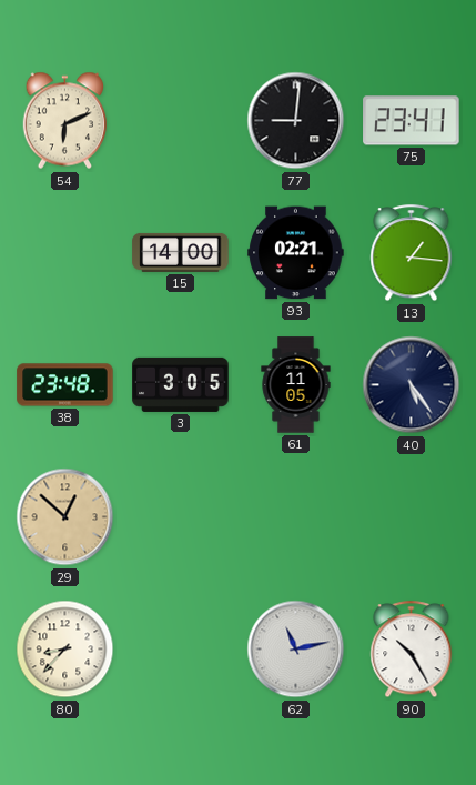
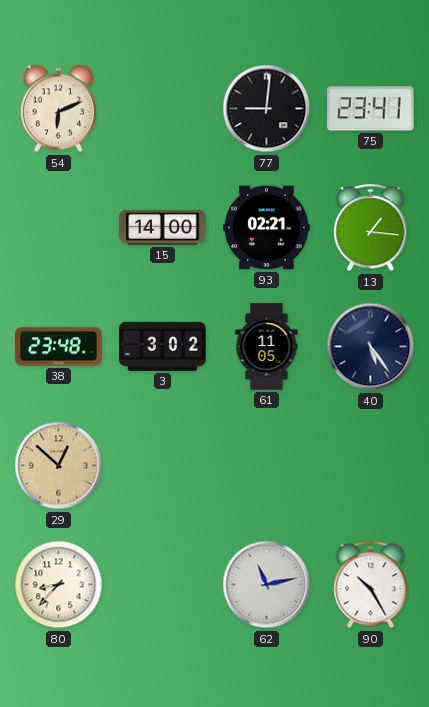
3: 3:05 -> 3:02 (163, 346)
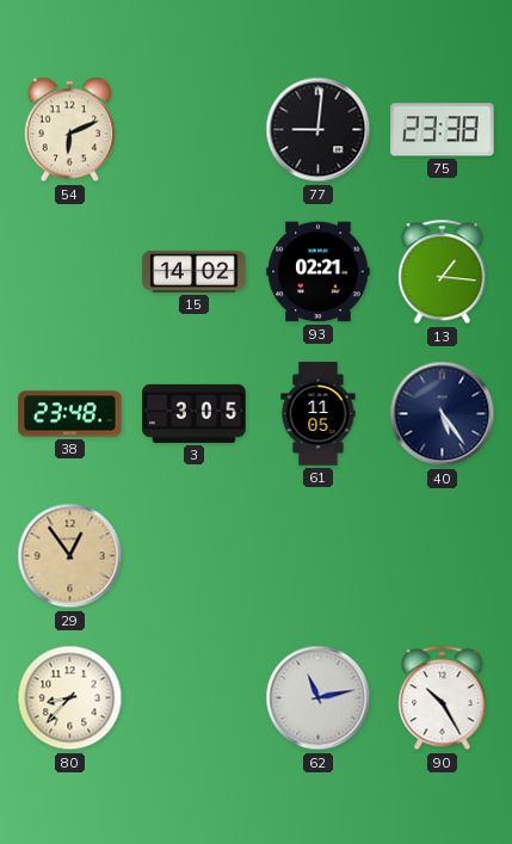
75: 23:41 -> 23:38 (443, 130)
15: 14:00 -> 14:02 (195, 271)
3: 3:02 -> 3:05 (195, 413)
29: 12:52 -> 12:54 (70, 556)
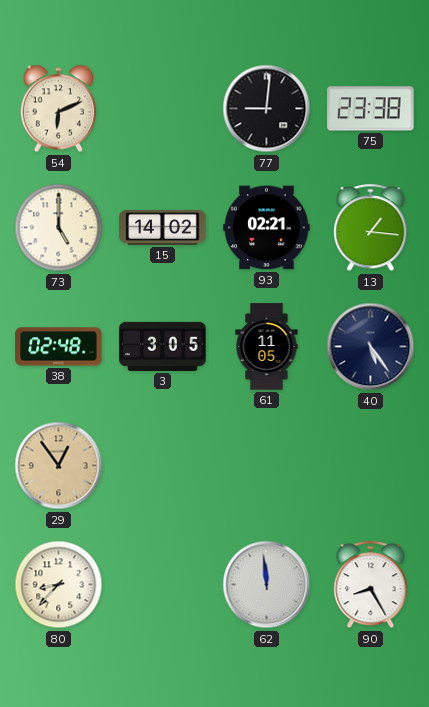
73: none -> 5:00 (59, 228)
38: 23:48 -> 02:48 (59, 347)
62: 11:13 -> 11:59 (267, 585)
90: 10:25 -> 8:25 (371, 585)
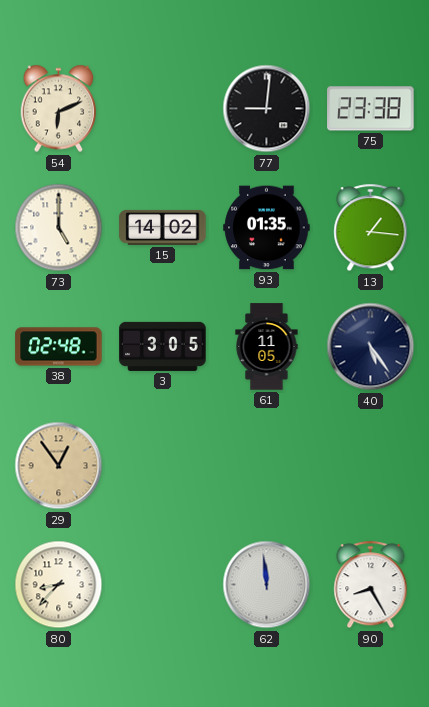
93: 02:21 -> 01:35 (267, 228)
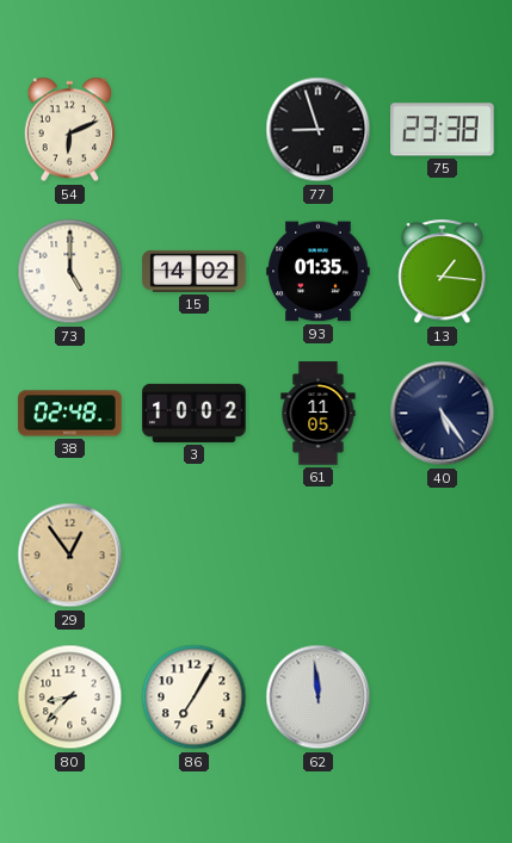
77: 9:01 -> 8:57 (319, 130)
3: 3:05 -> 10:02 (195, 413)
86: none -> 7:05 (195, 698)
90: 8:25 -> none (371, 585)
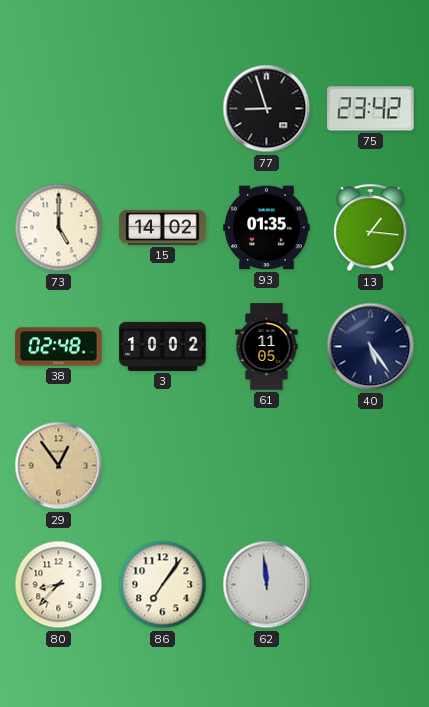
54: 6:11 -> none (70, 130)
75: 23:38 -> 23:42 (371, 109)
86: 7:05 -> 7:06 (163, 585)
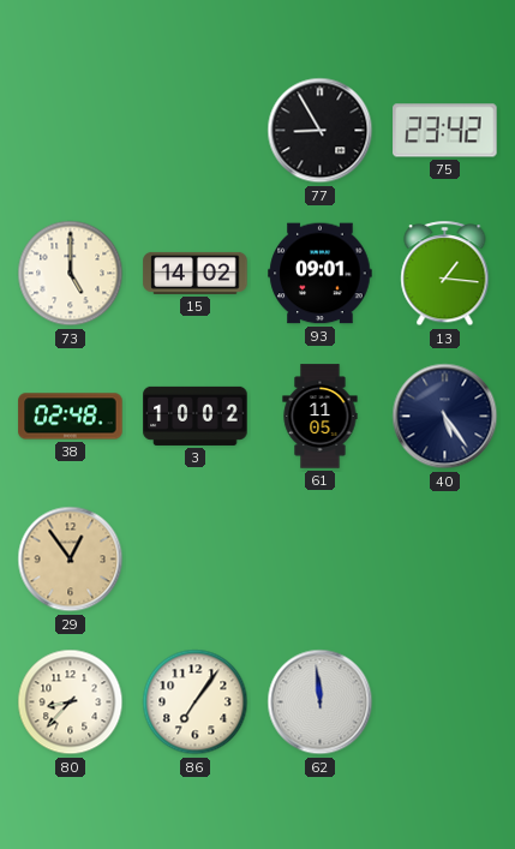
77: 8:57 -> 8:55 (321, 131)
93: 01:35 -> 09:01 (321, 274)
